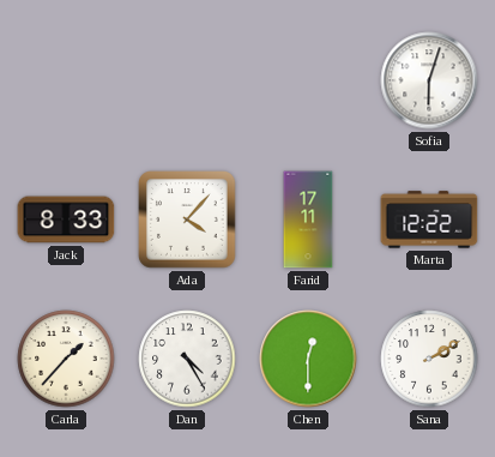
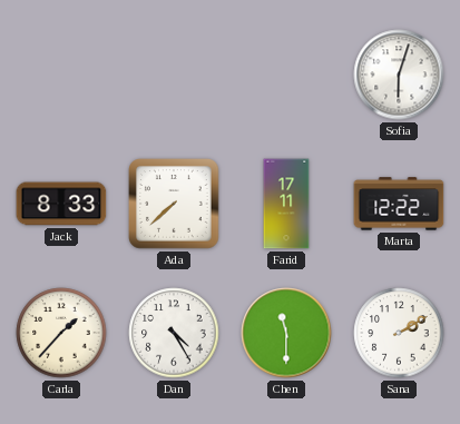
Ada: 4:07 -> 7:38 (175, 205)
Chen: 12:30 -> 11:30 (286, 333)
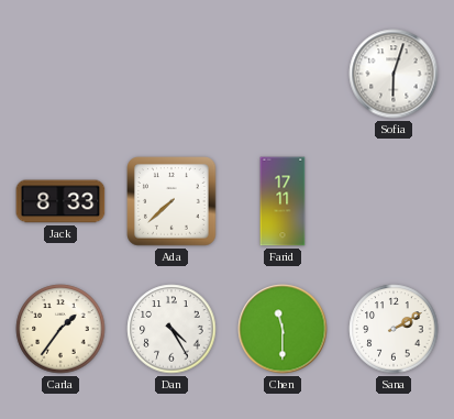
Marta: 12:22 -> none (399, 204)
Carla: 1:37 -> 1:36 (60, 329)
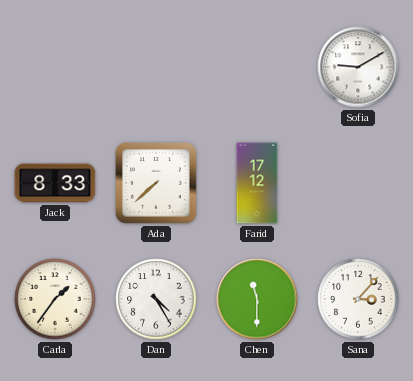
Sofia: 6:03 -> 9:10 (358, 67)
Farid: 17:11 -> 17:12 (257, 183)
Sana: 2:10 -> 3:07 (358, 299)
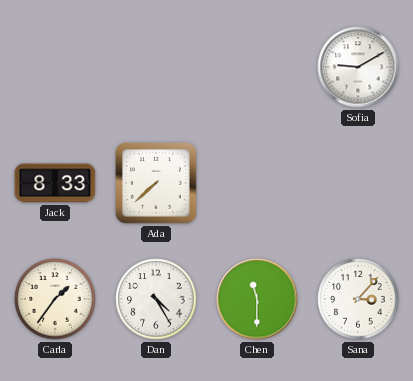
Farid: 17:12 -> none (257, 183)
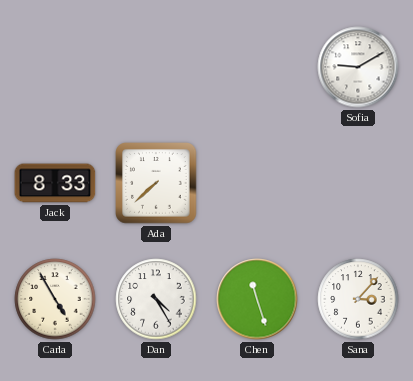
Carla: 1:36 -> 4:55 (55, 299)
Chen: 11:30 -> 11:27 (257, 299)
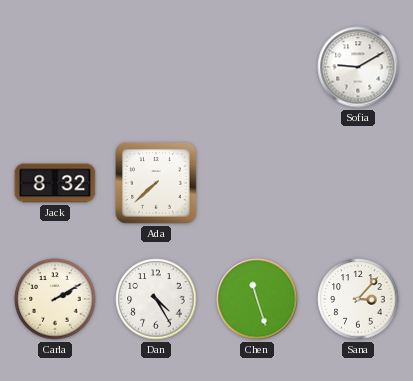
Jack: 8:33 -> 8:32 (55, 183)
Carla: 4:55 -> 2:10 (55, 299)
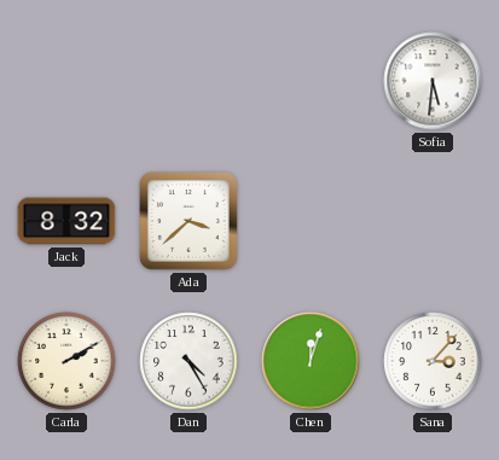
Sofia: 9:10 -> 5:31 (433, 81)
Ada: 7:38 -> 3:38 (190, 222)
Chen: 11:27 -> 12:03 (311, 361)
